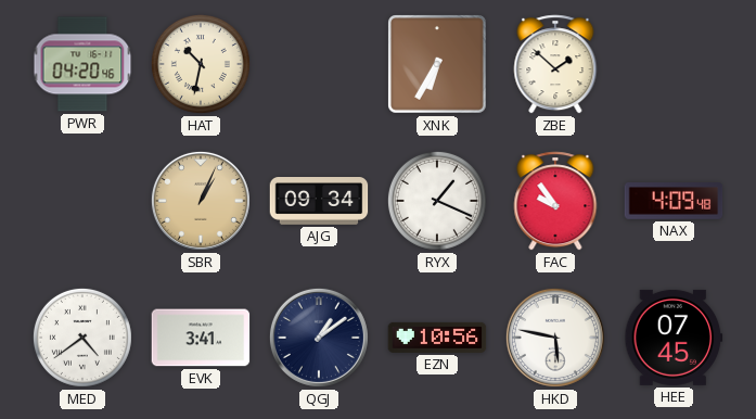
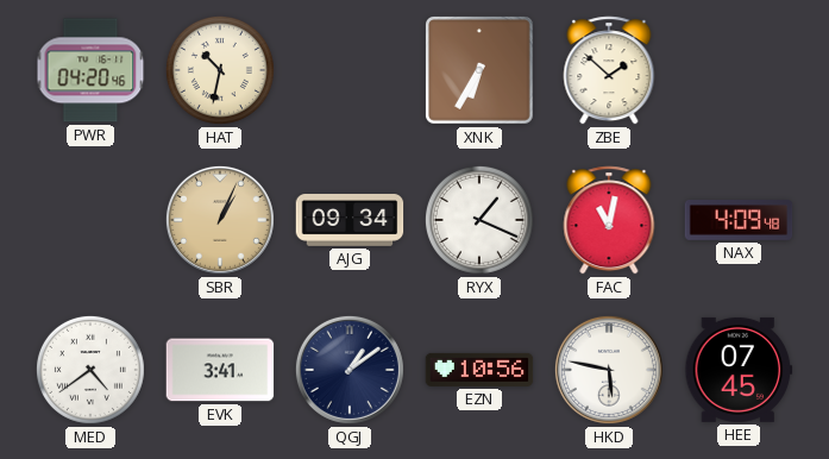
FAC: 9:54 -> 11:02 (609, 220)
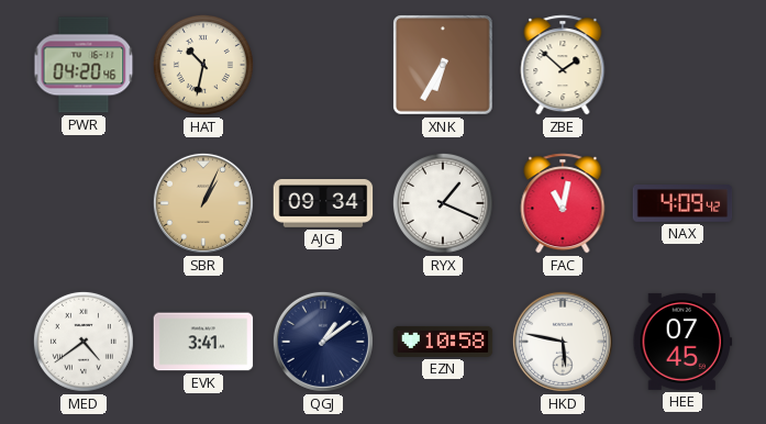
NAX: 4:09:48 -> 4:09:42 (682, 203)
EZN: 10:56 -> 10:58 (443, 342)
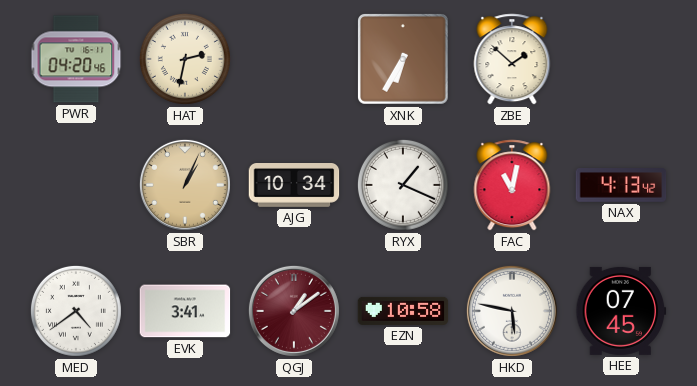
HAT: 10:32 -> 2:32 (185, 59)
AJG: 09:34 -> 10:34 (294, 186)
NAX: 4:09 -> 4:13 (621, 185)
QGJ dial: navy -> burgundy (294, 311)
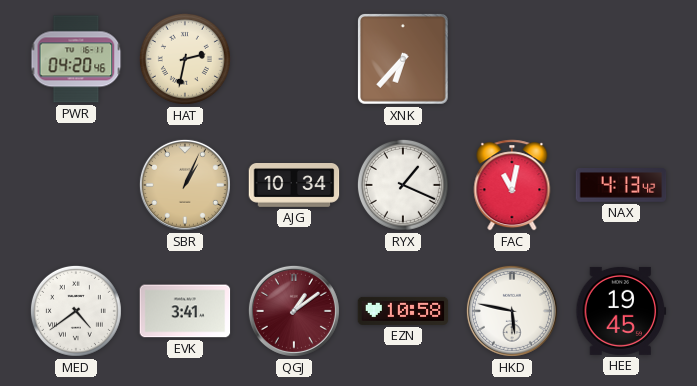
XNK: 6:35 -> 6:37 (404, 60)
ZBE: 1:52 -> none (512, 59)
HEE: 07:45 -> 19:45 (621, 311)
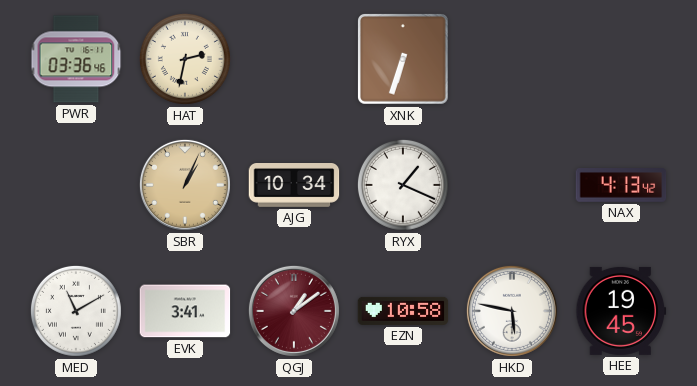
PWR: 04:20 -> 03:36 (76, 59)
XNK: 6:37 -> 6:33 (404, 60)
FAC: 11:02 -> none (512, 185)
MED: 4:39 -> 11:10 (76, 311)
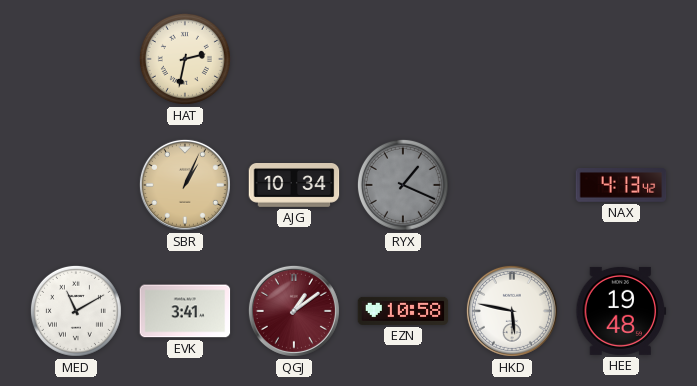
PWR: 03:36 -> none (76, 59)
XNK: 6:33 -> none (404, 60)
RYX dial: white -> grey (403, 185)
HEE: 19:45 -> 19:48 (621, 311)
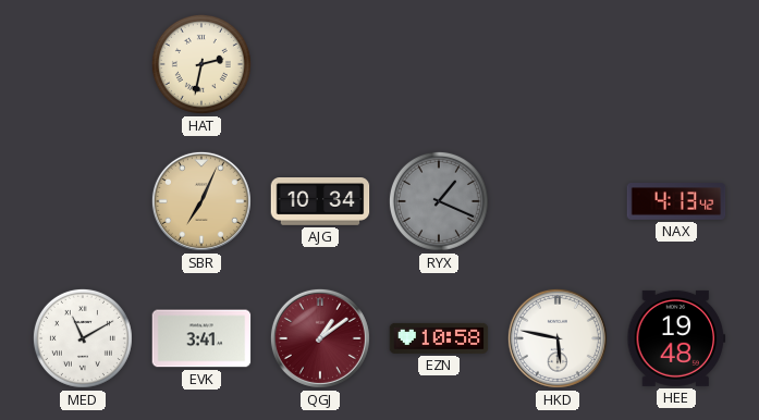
SBR: 1:04 -> 7:04 (201, 201)
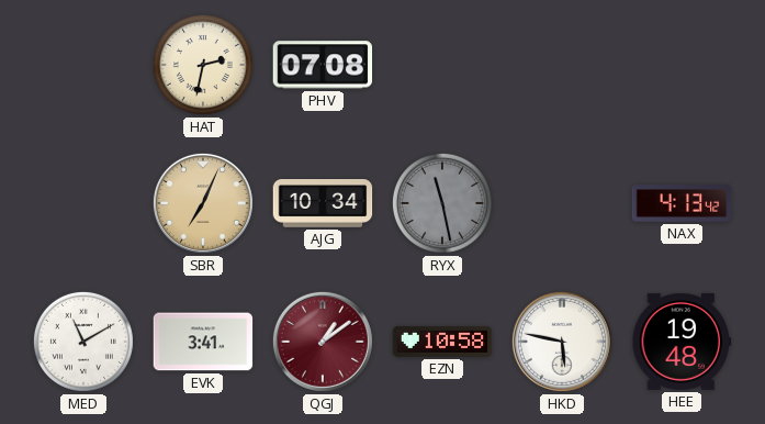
PHV: none -> 07:08 (323, 65)
RYX: 1:19 -> 11:28 (442, 203)
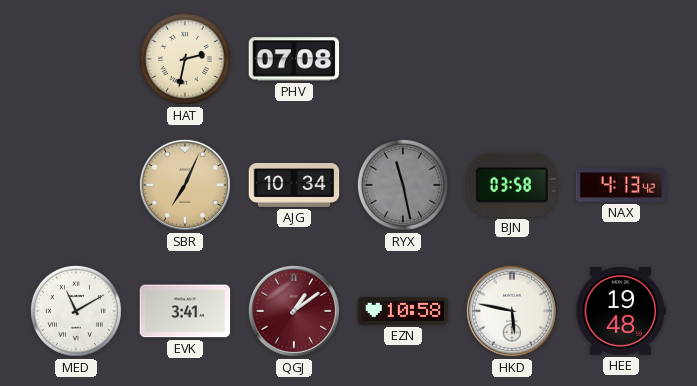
BJN: none -> 03:58 (511, 185)
